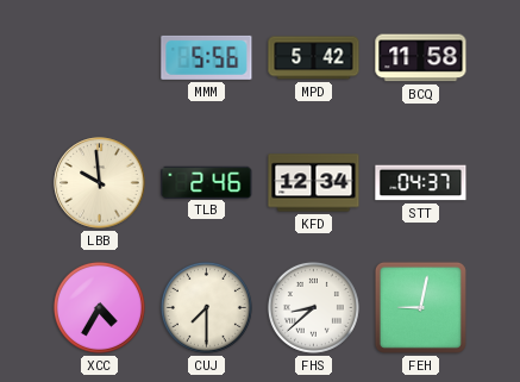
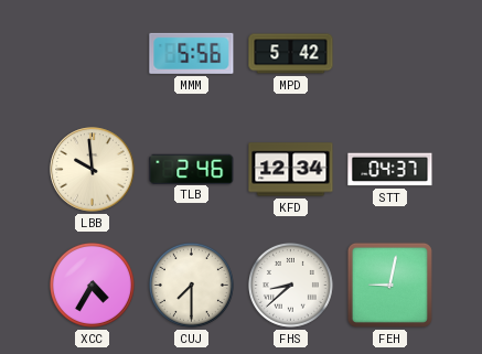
BCQ: 11:58 -> none (421, 58)
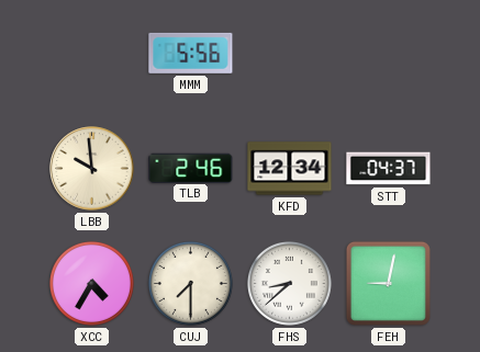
MPD: 5:42 -> none (291, 54)
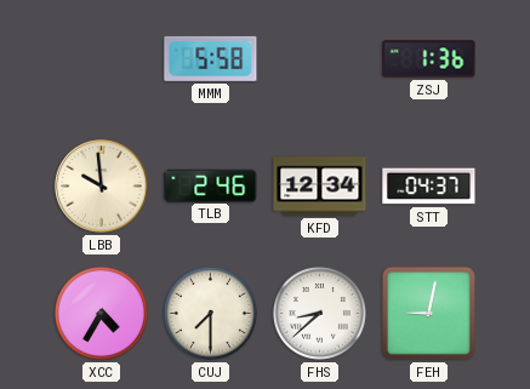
MMM: 5:56 -> 5:58 (211, 58)
ZSJ: none -> 1:36 (429, 59)
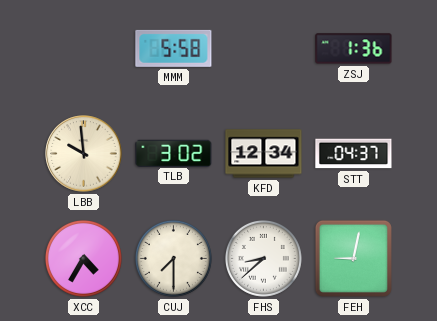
TLB: 2:46 -> 3:02 (174, 153)
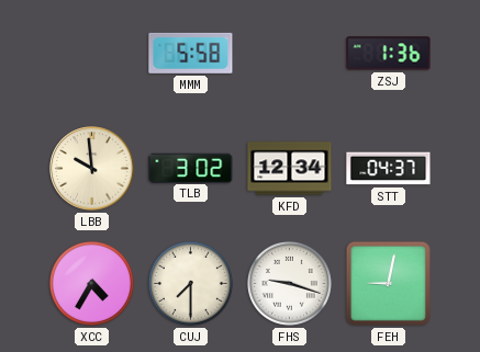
FHS: 8:38 -> 9:18 (289, 283)
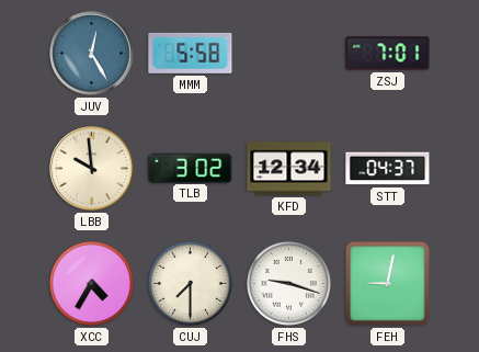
JUV: none -> 12:25 (92, 54)
ZSJ: 1:36 -> 7:01 (388, 54)
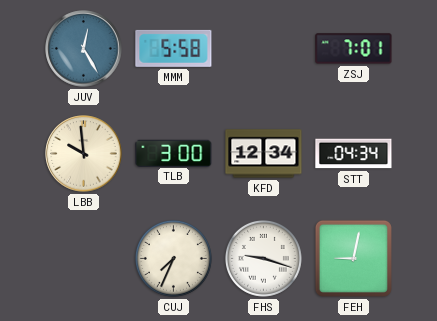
TLB: 3:02 -> 3:00 (174, 153)
STT: 04:37 -> 04:34 (354, 154)
XCC: 4:35 -> none (91, 283)
CUJ: 7:30 -> 7:34 (173, 258)
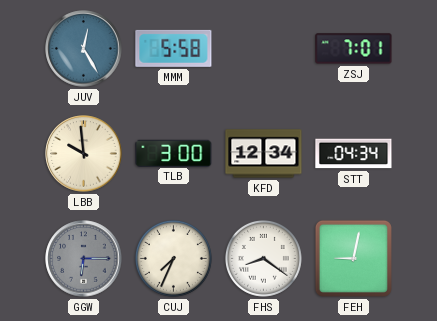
GGW: none -> 6:15 (84, 259)
FHS: 9:18 -> 8:21 (263, 258)
